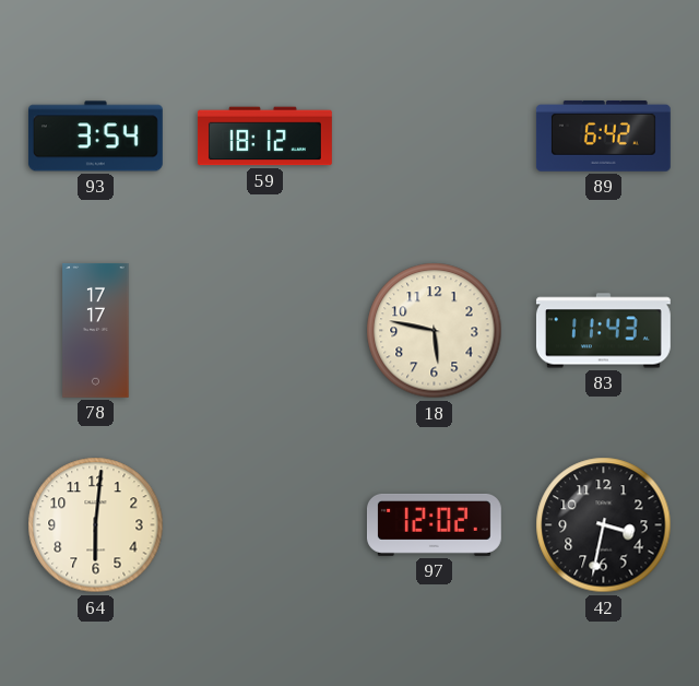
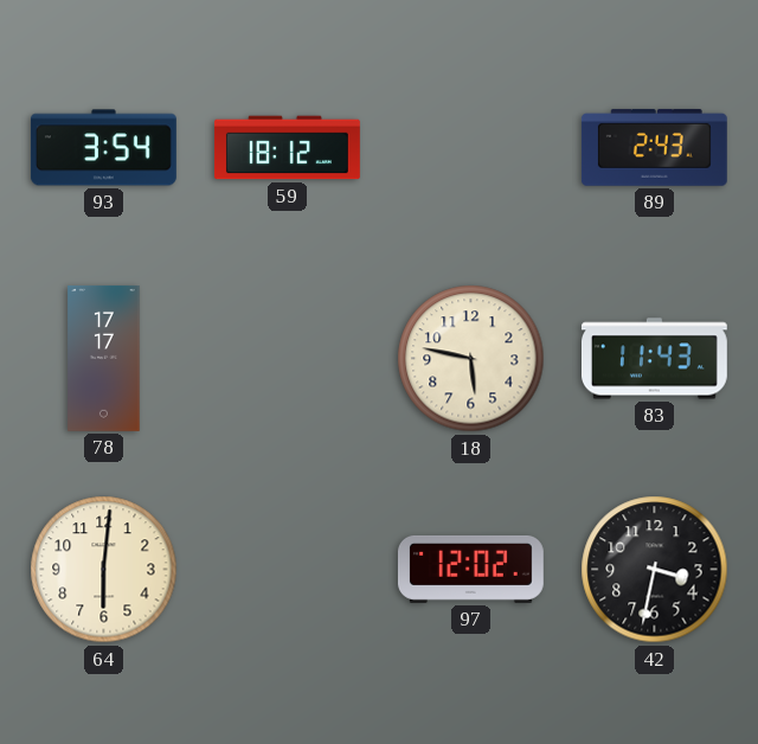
89: 6:42 -> 2:43 (654, 147)
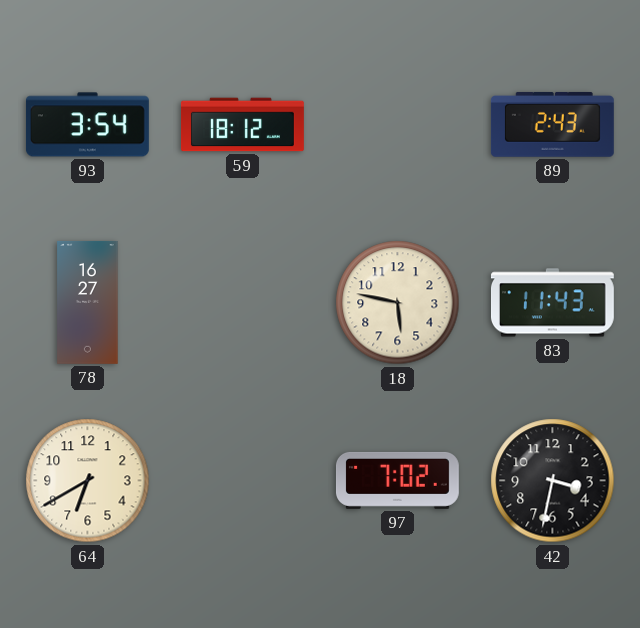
78: 17:17 -> 16:27 (88, 302)
64: 6:01 -> 6:40 (88, 481)
97: 12:02 -> 7:02 (397, 480)
